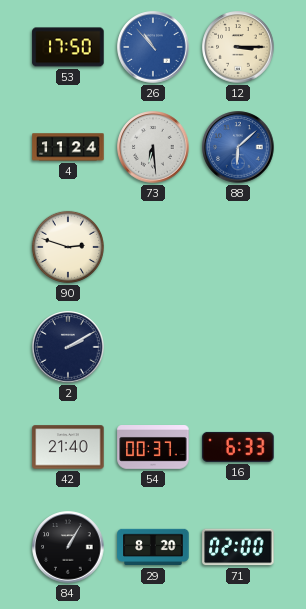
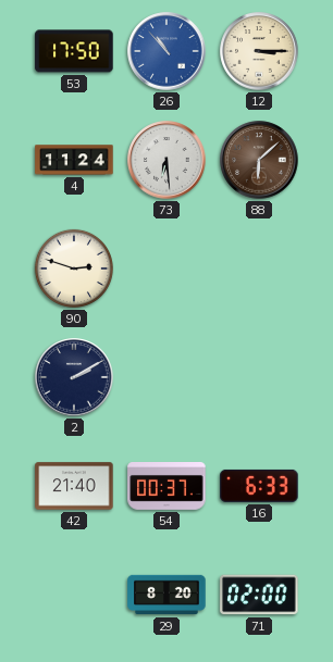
88 dial: blue -> brown (259, 160)
84: 1:05 -> none (68, 547)
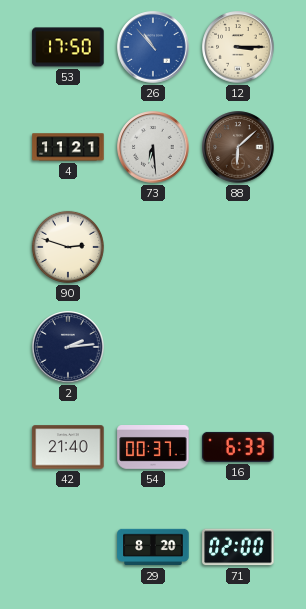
4: 11:24 -> 11:21 (68, 147)
2: 2:10 -> 2:14 (68, 347)
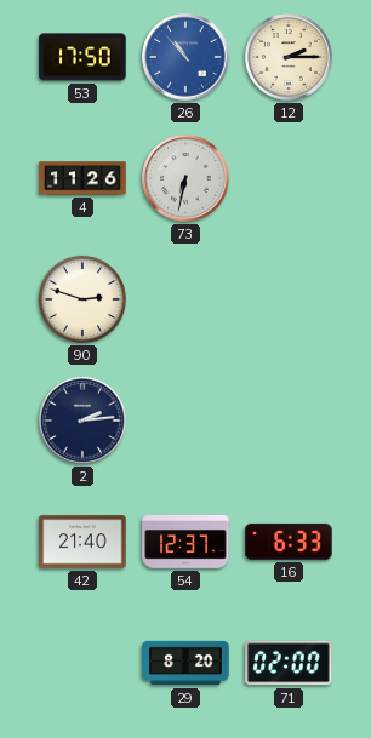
12: 3:15 -> 2:15 (289, 57)
4: 11:21 -> 11:26 (82, 178)
73: 6:29 -> 6:32 (185, 178)
88: 6:08 -> none (238, 147)
54: 00:37 -> 12:37 (185, 543)
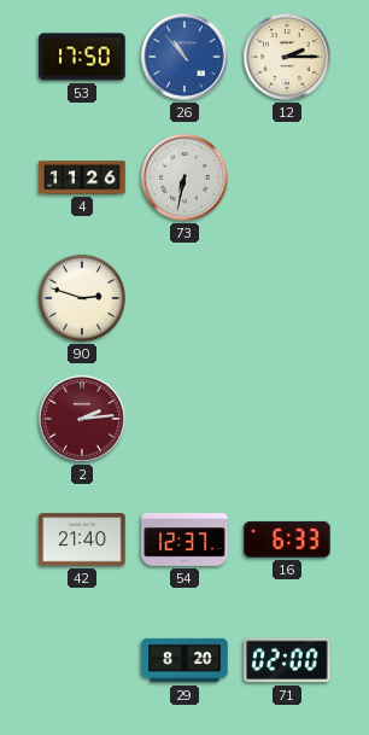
2 dial: navy -> burgundy (82, 419)
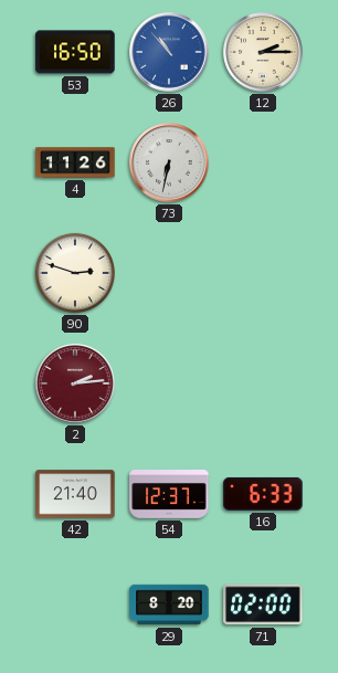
53: 17:50 -> 16:50 (75, 52)
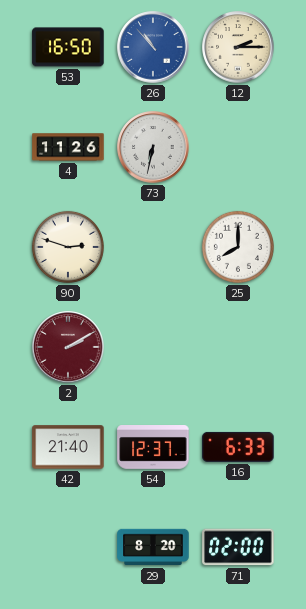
25: none -> 8:00 (238, 247)
2: 2:14 -> 2:10 (68, 347)
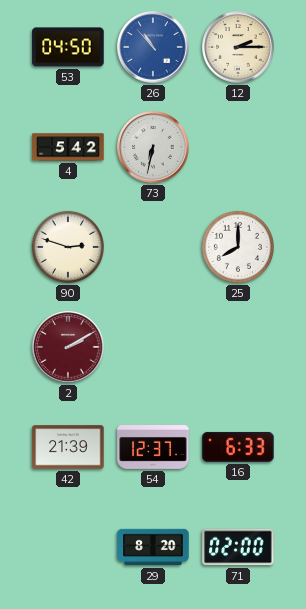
53: 16:50 -> 04:50 (68, 47)
4: 11:26 -> 5:42 (68, 147)
42: 21:40 -> 21:39 (68, 447)
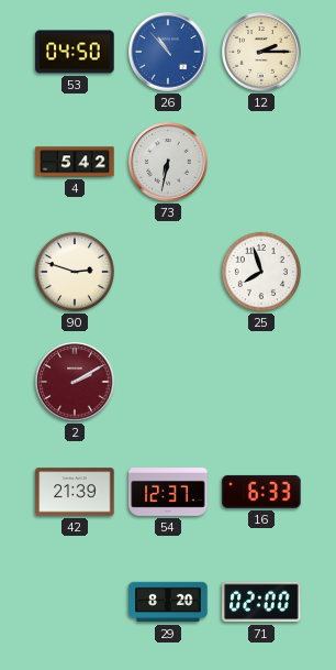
25: 8:00 -> 7:57 (261, 272)
